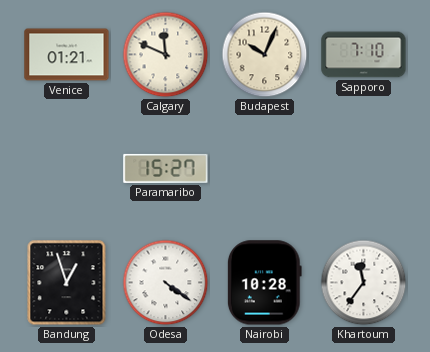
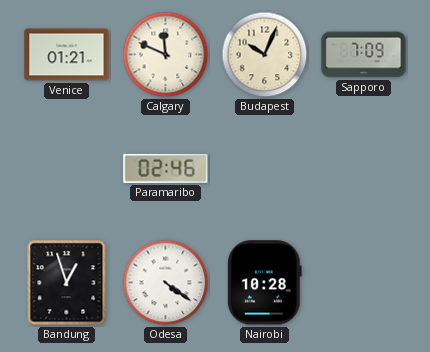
Sapporo: 7:10 -> 7:09 (364, 55)
Paramaribo: 15:27 -> 02:46 (166, 168)
Khartoum: 11:36 -> none (364, 283)
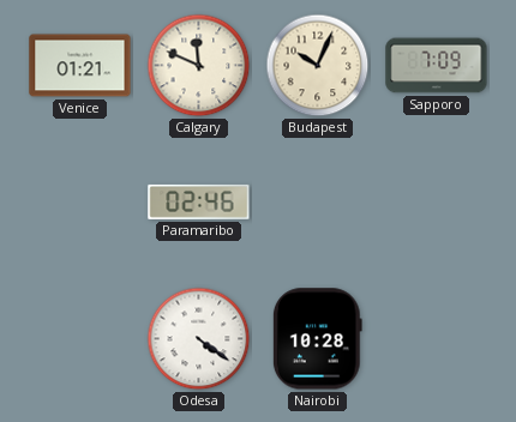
Bandung: 12:57 -> none (67, 283)
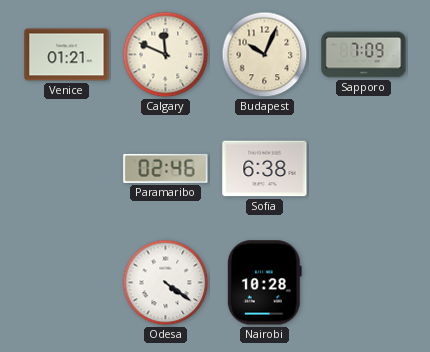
Sofia: none -> 6:38 (265, 169)
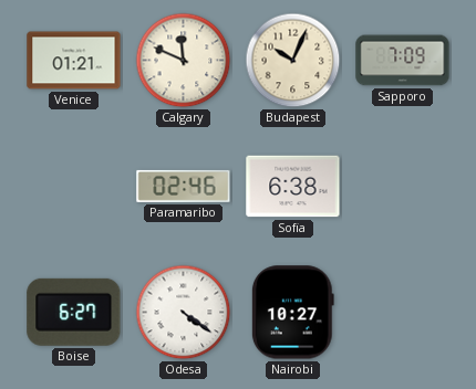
Boise: none -> 6:27 (74, 312)
Nairobi: 10:28 -> 10:27 (292, 313)
